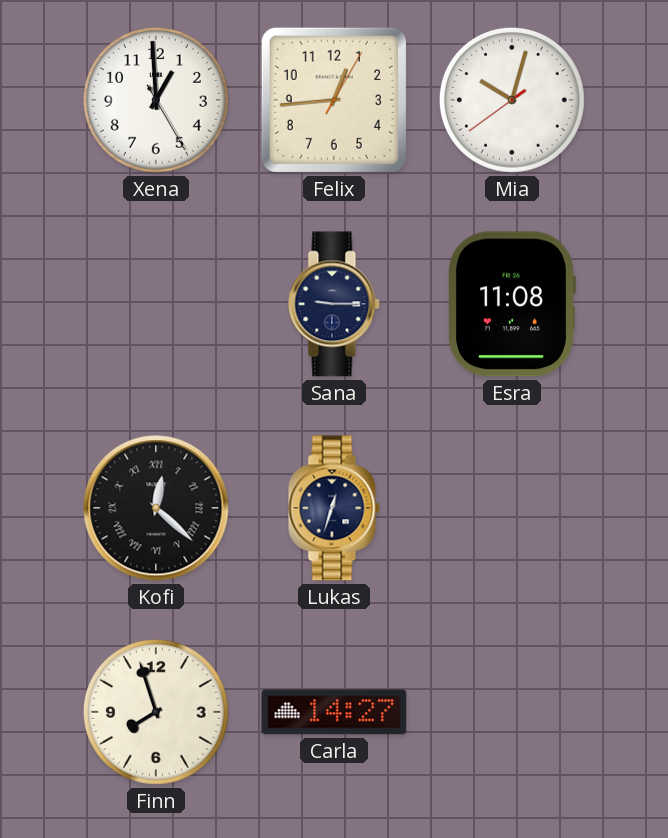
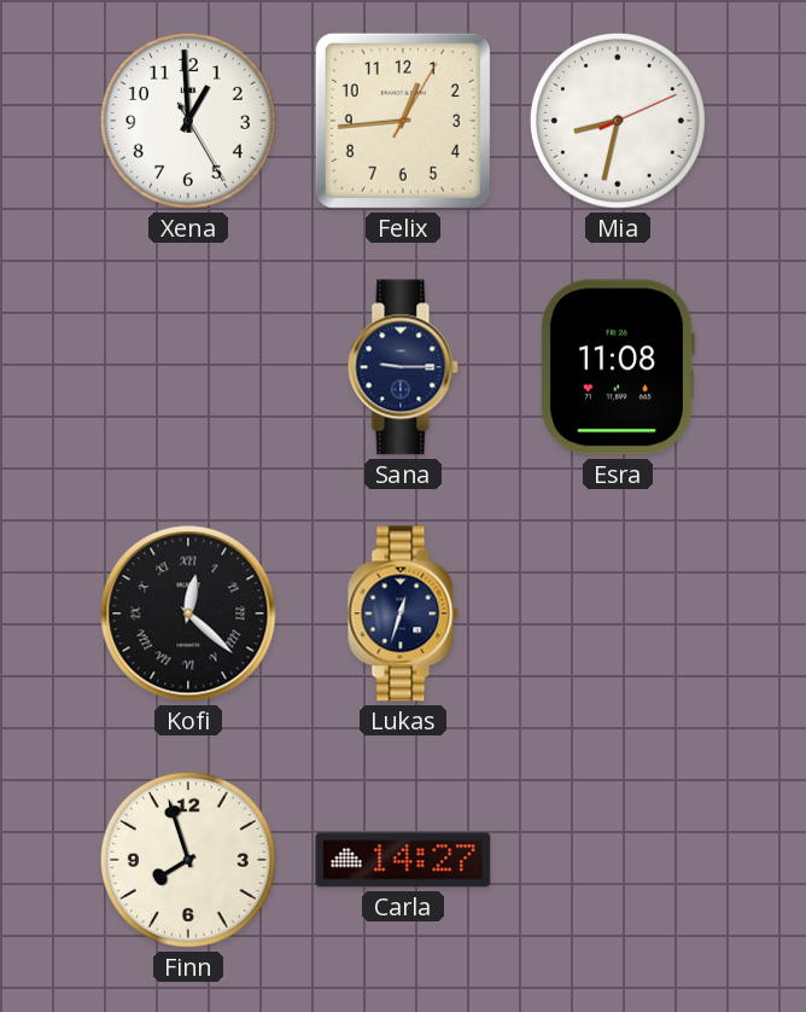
Mia: 10:02 -> 8:32 (618, 121)
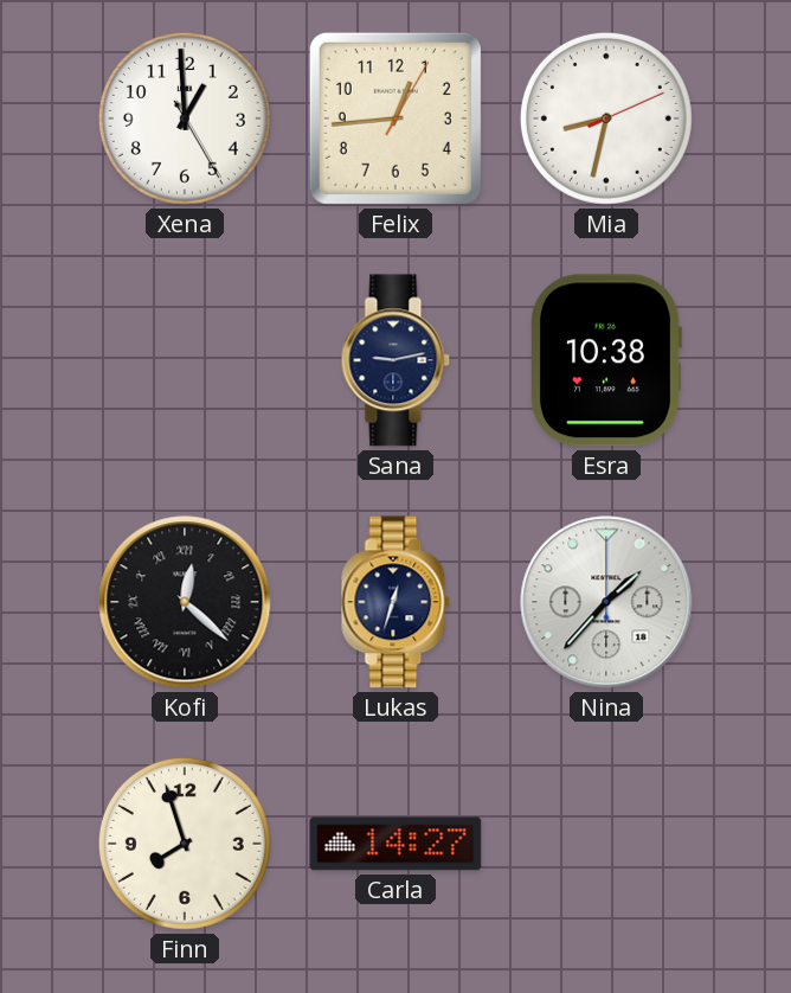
Sana: 9:15 -> 9:13 (395, 360)
Esra: 11:08 -> 10:38 (606, 360)
Nina: none -> 1:37 (606, 602)
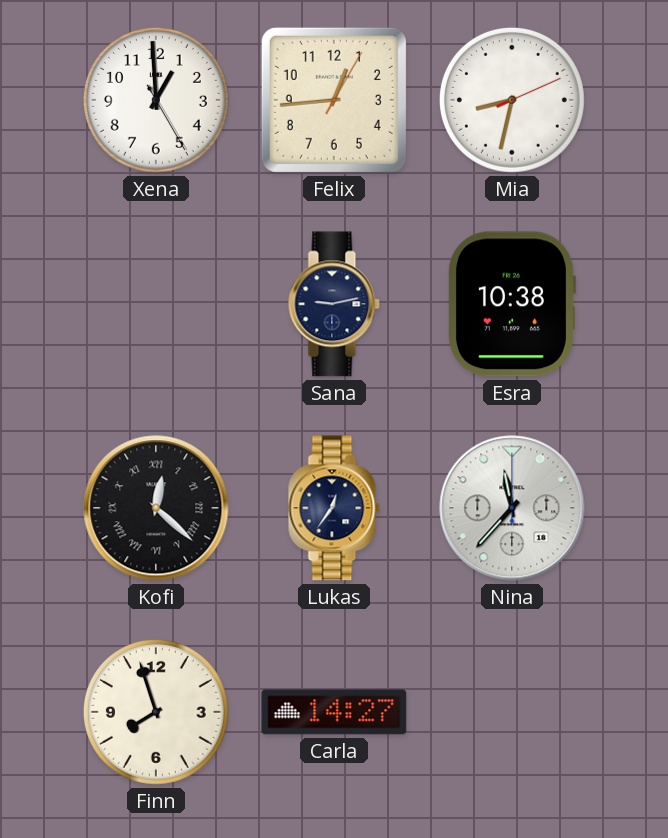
Lukas: 12:33 -> 12:36 (334, 508)
Nina: 1:37 -> 11:37 (512, 508)
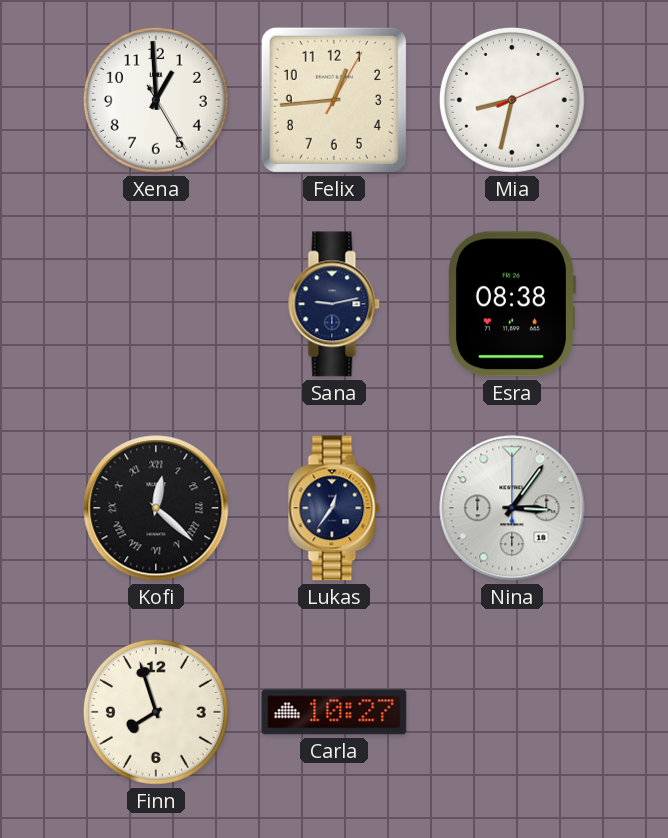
Esra: 10:38 -> 08:38 (512, 304)
Nina: 11:37 -> 3:06 (512, 508)
Carla: 14:27 -> 10:27 (334, 712)
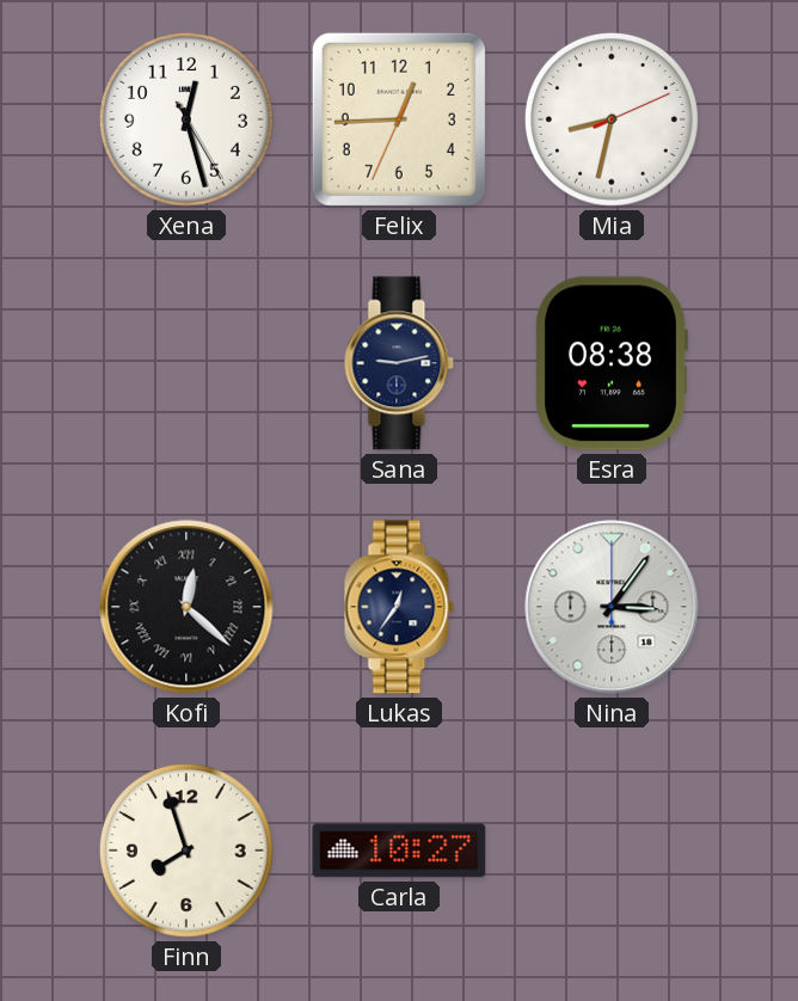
Xena: 12:59 -> 12:27 (186, 119)
Felix: 12:44:05 -> 12:44:34 (399, 119)
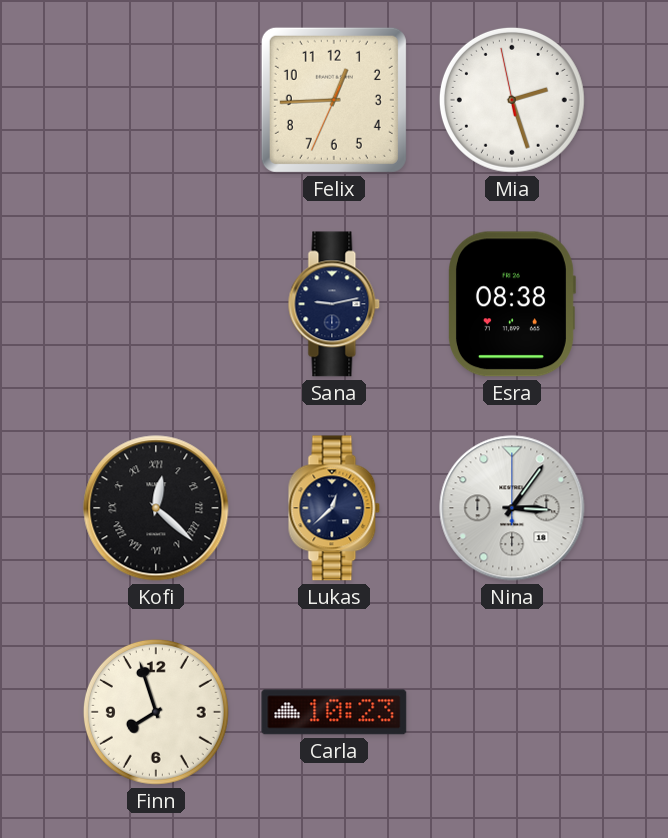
Xena: 12:27 -> none (186, 119)
Mia: 8:32 -> 2:26 (512, 100)
Lukas: 12:36 -> 12:38 (334, 508)
Carla: 10:27 -> 10:23 (334, 712)
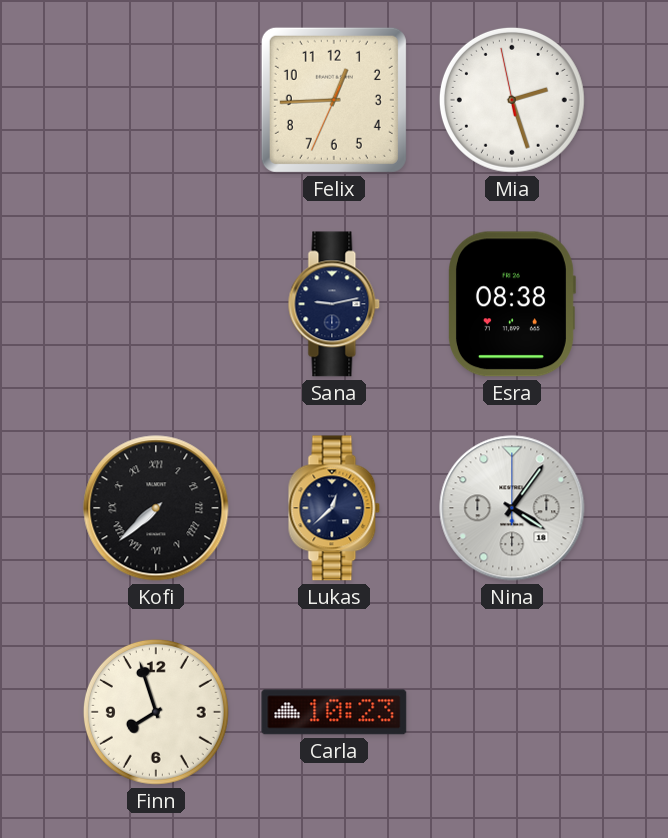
Kofi: 12:22 -> 7:38 (156, 508)
Nina: 3:06 -> 4:06 (512, 508)
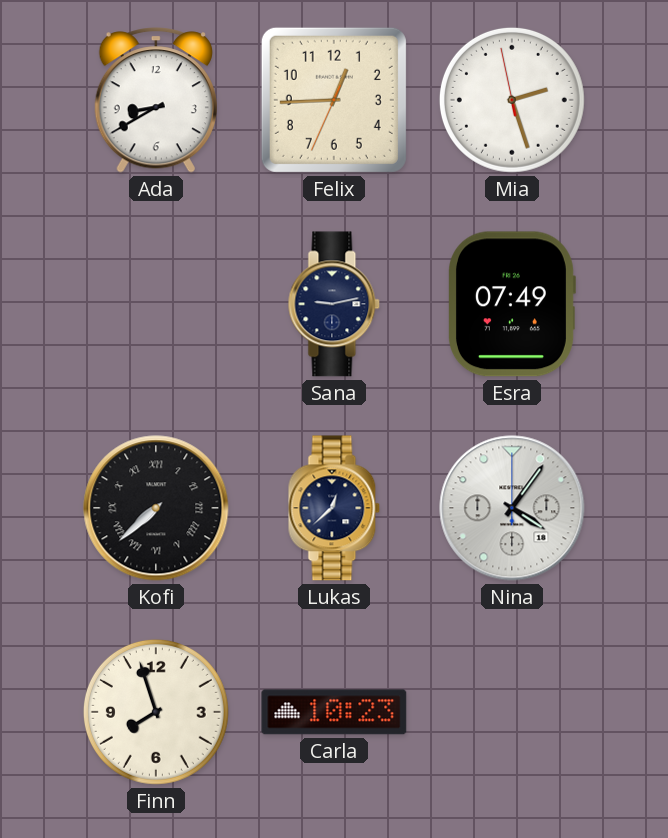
Ada: none -> 8:40 (156, 100)
Esra: 08:38 -> 07:49 (512, 304)
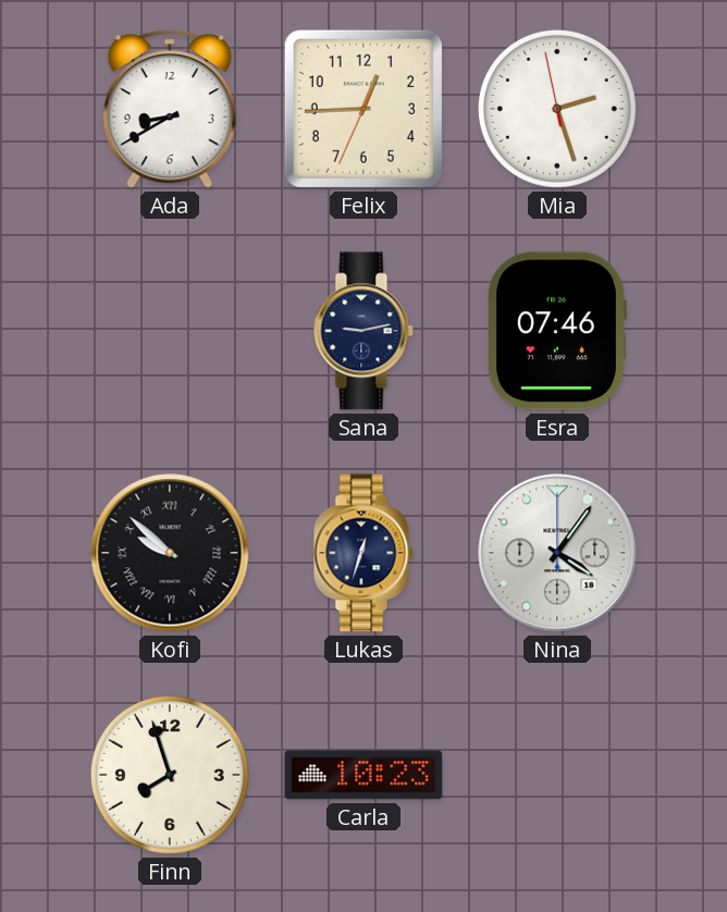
Esra: 07:49 -> 07:46 (557, 331)
Kofi: 7:38 -> 9:52 (170, 553)
Lukas: 12:38 -> 12:33 (363, 553)
